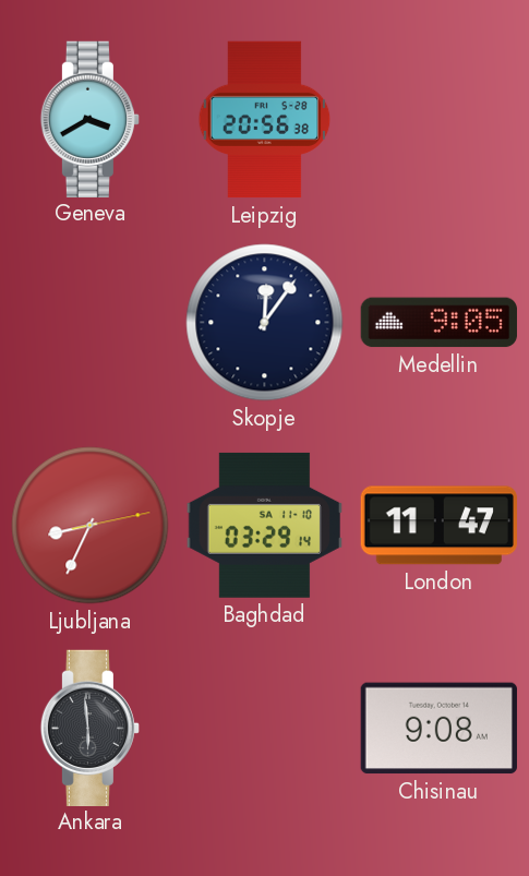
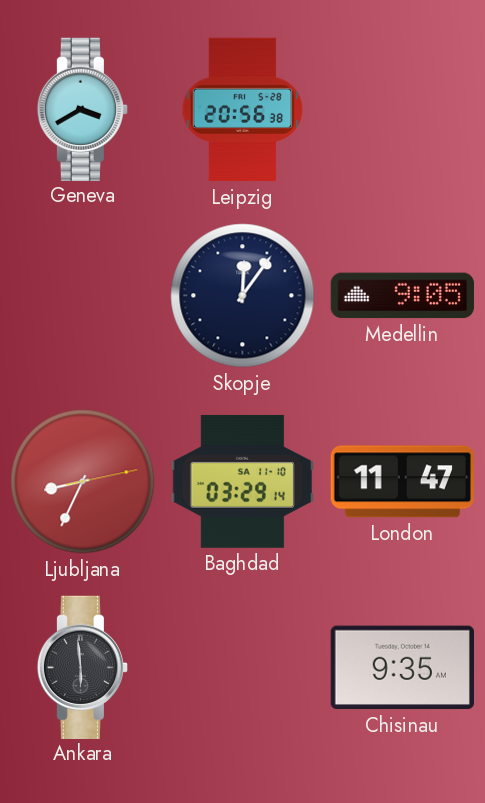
Chisinau: 9:08 -> 9:35 (402, 668)
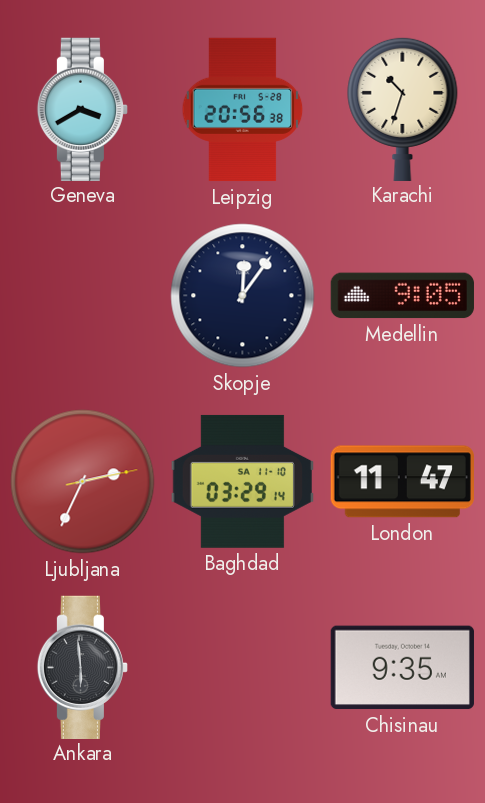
Karachi: none -> 10:33 (403, 108)
Ljubljana: 8:34 -> 2:34 (83, 482)
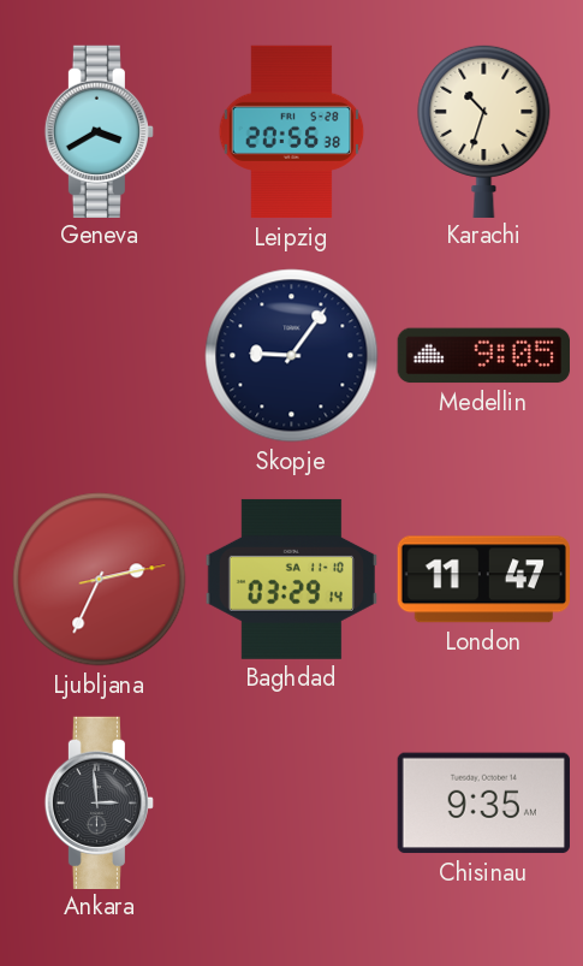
Skopje: 12:06 -> 9:06 (292, 356)
Ankara: 5:59 -> 2:59 (99, 802)
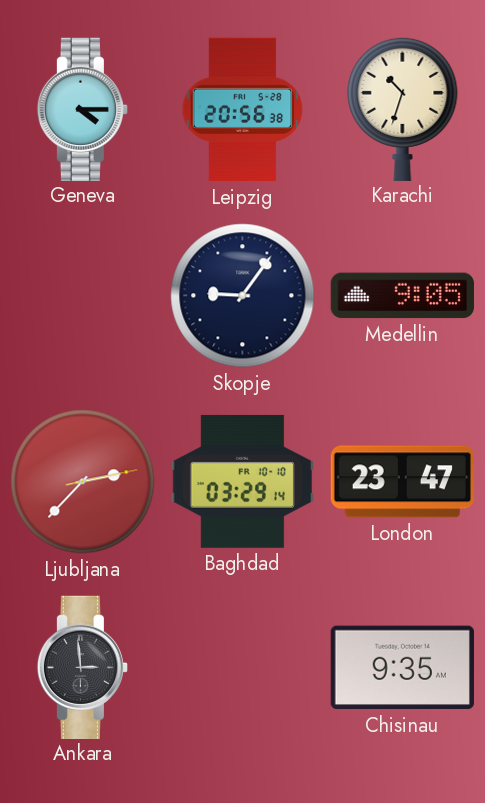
Geneva: 3:40 -> 4:15 (82, 109)
Ljubljana: 2:34 -> 2:37 (83, 482)
Baghdad date: SA 11-10 -> FR 10-10 (242, 481)
London: 11:47 -> 23:47 (402, 482)
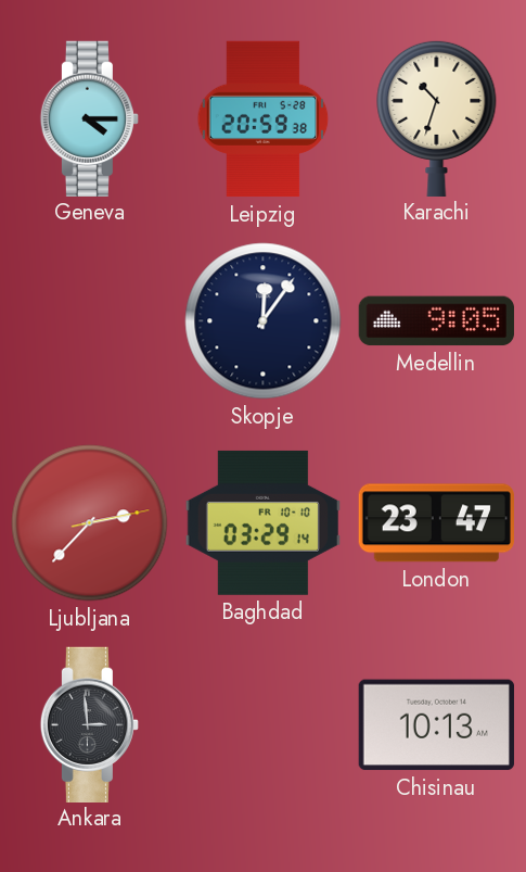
Leipzig: 20:56 -> 20:59 (264, 119)
Skopje: 9:06 -> 12:06 (264, 321)
Chisinau: 9:35 -> 10:13 (436, 725)
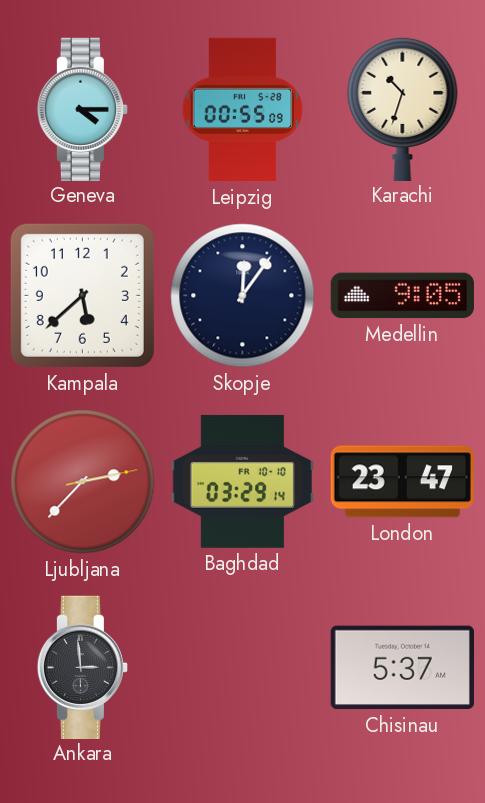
Leipzig: 20:59 -> 00:55 (243, 110)
Kampala: none -> 5:38 (82, 295)
Chisinau: 10:13 -> 5:37 (402, 668)
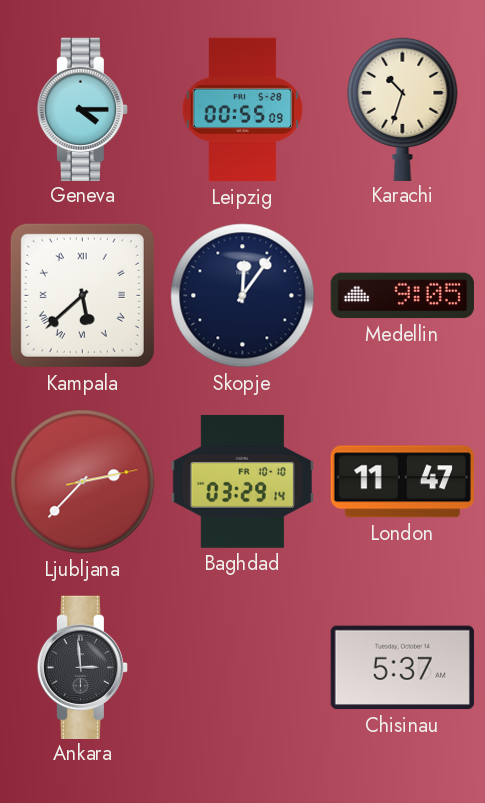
Kampala numerals: Arabic -> Roman (82, 295)
London: 23:47 -> 11:47 (402, 482)
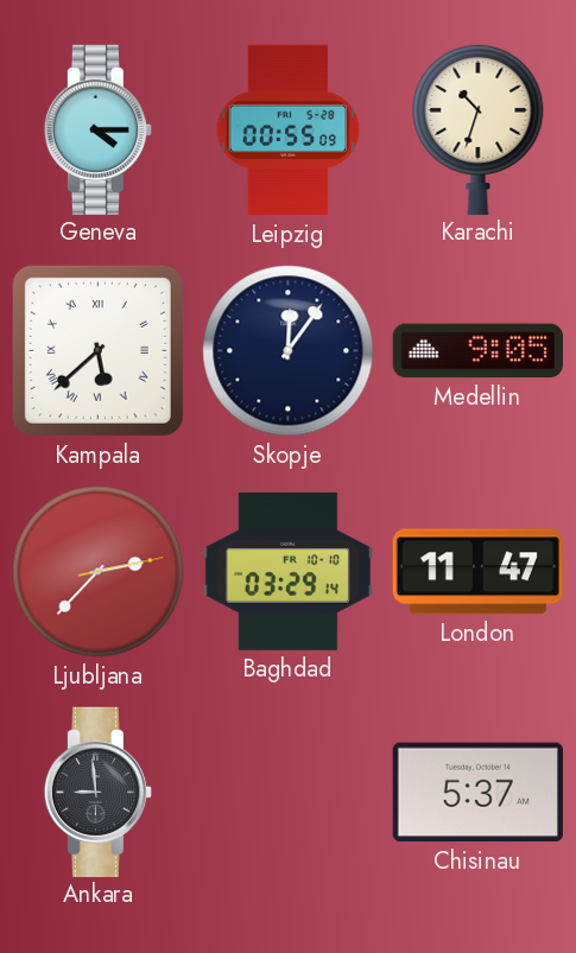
Ankara: 2:59 -> 8:59 (97, 792)
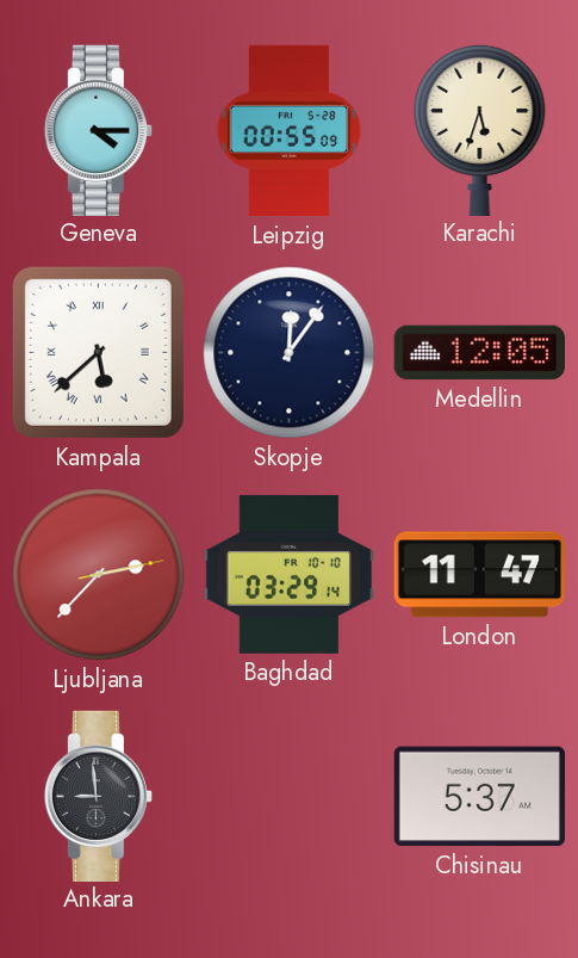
Karachi: 10:33 -> 5:33 (480, 129)
Medellin: 9:05 -> 12:05 (479, 353)
